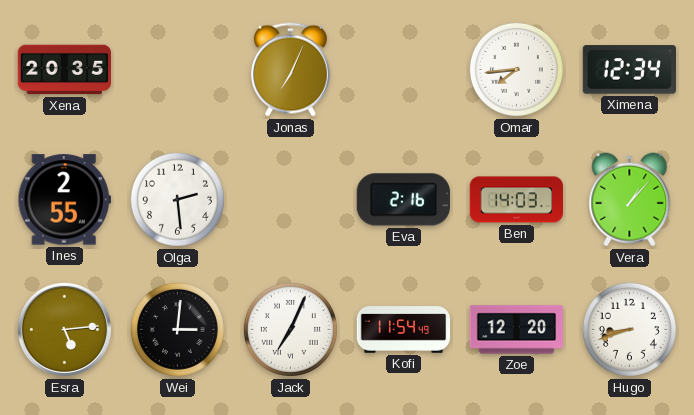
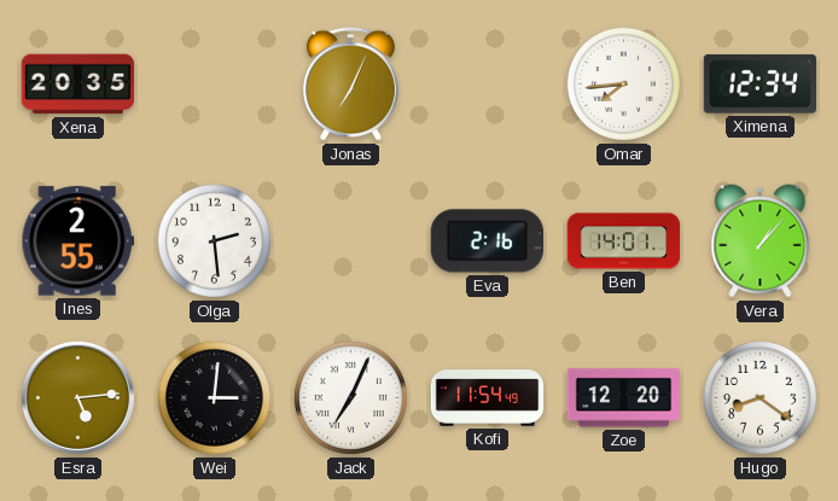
Ben: 14:03 -> 14:01 (623, 241)
Hugo: 8:42 -> 8:21 (760, 397)
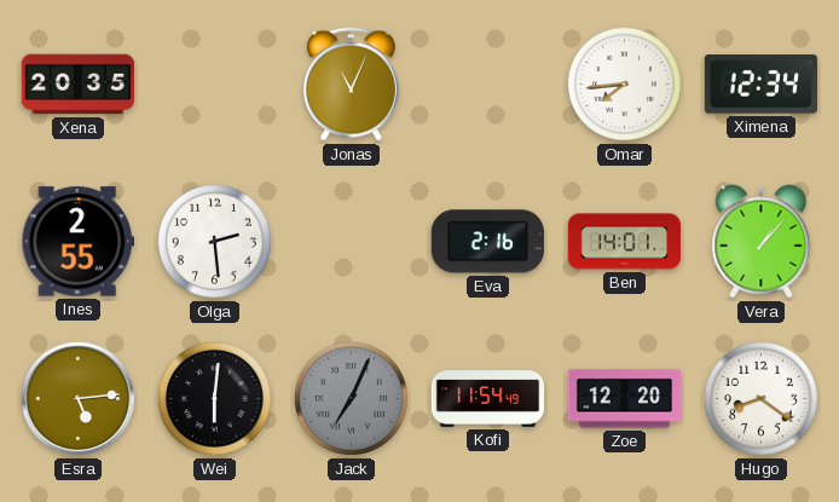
Jonas: 7:04 -> 11:04 (351, 85)
Wei: 3:01 -> 6:01 (214, 398)
Jack dial: white -> grey (351, 398)
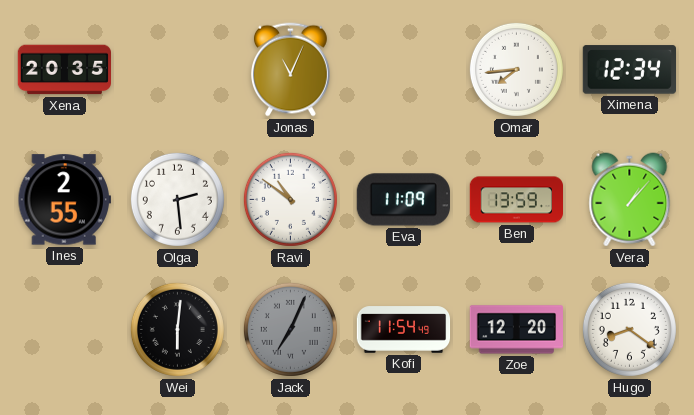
Ravi: none -> 10:51 (290, 199)
Eva: 2:16 -> 11:09 (403, 200)
Ben: 14:01 -> 13:59 (516, 200)
Esra: 5:14 -> none (77, 398)
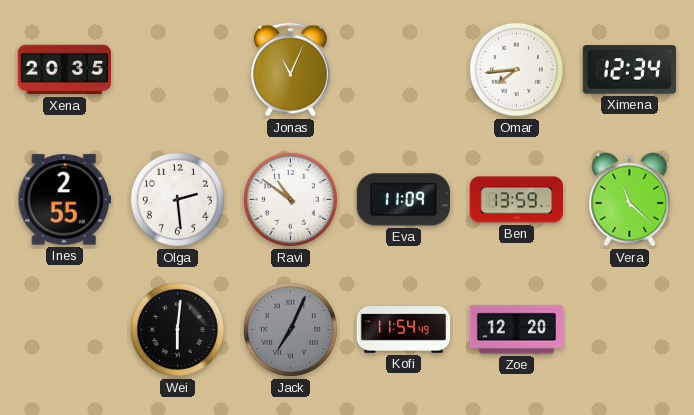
Vera: 1:07 -> 11:22 (630, 200)
Hugo: 8:21 -> none (629, 329)
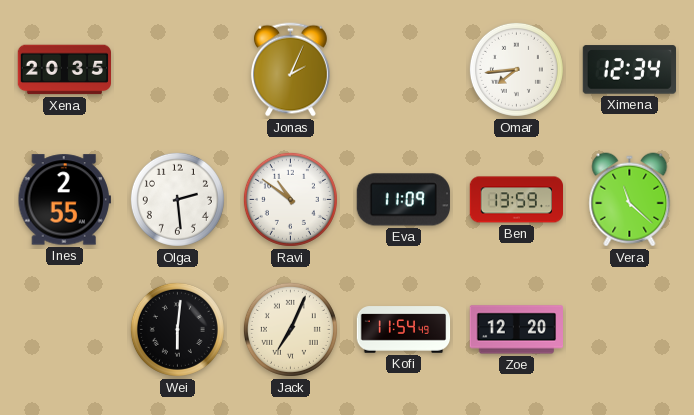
Jonas: 11:04 -> 2:04 (290, 70)
Jack dial: grey -> cream (290, 329)
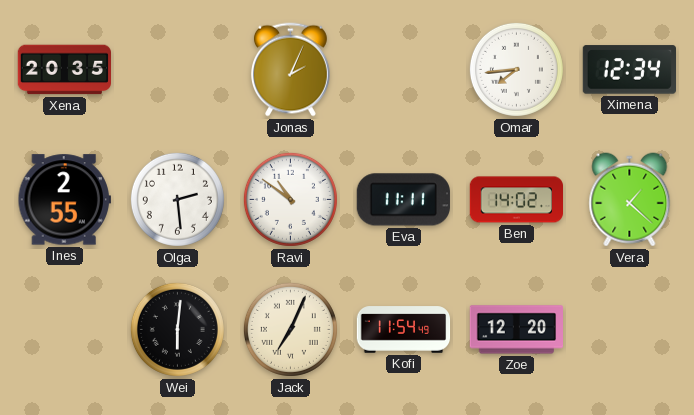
Eva: 11:09 -> 11:11 (403, 200)
Ben: 13:59 -> 14:02 (516, 200)
Vera: 11:22 -> 1:22 (630, 200)
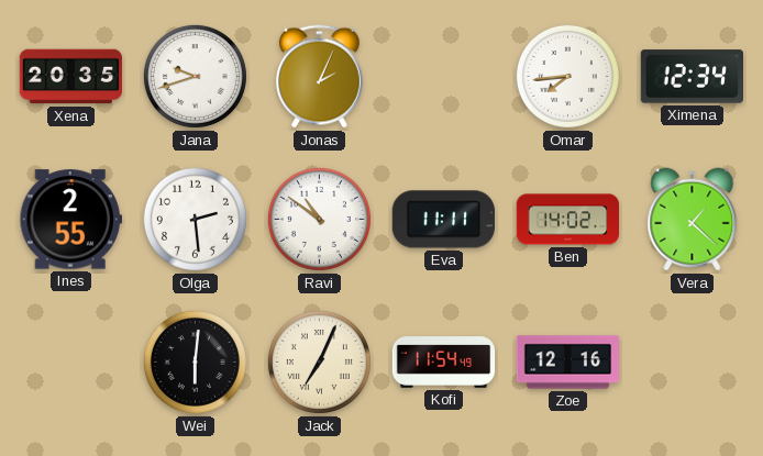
Jana: none -> 9:42 (195, 76)
Zoe: 12:20 -> 12:16 (567, 363)
